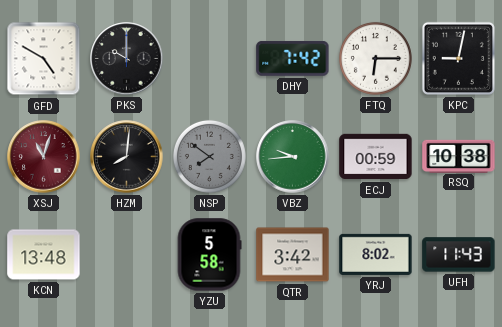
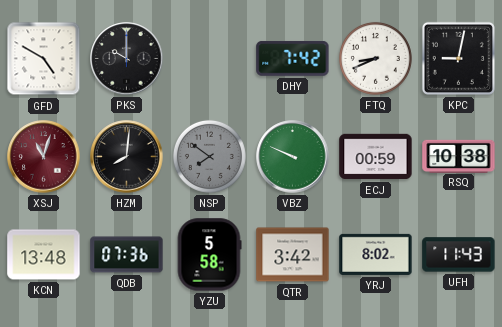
FTQ: 6:15 -> 8:41 (375, 58)
VBZ: 9:44 -> 9:49 (293, 157)
QDB: none -> 07:36 (127, 255)
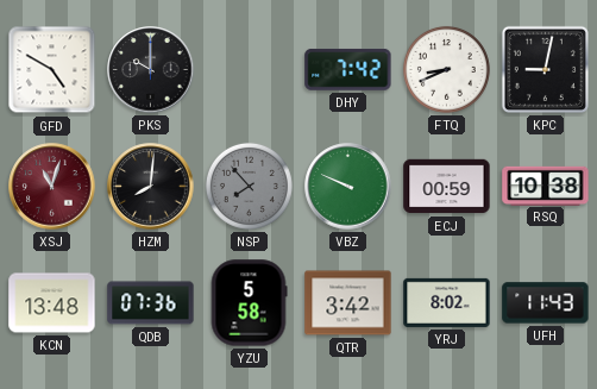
NSP: 7:51 -> 7:53 (249, 186)
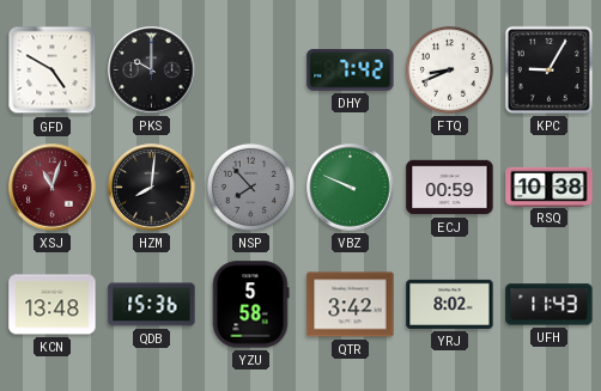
KPC: 9:02 -> 9:05 (548, 69)
QDB: 07:36 -> 15:36 (152, 305)
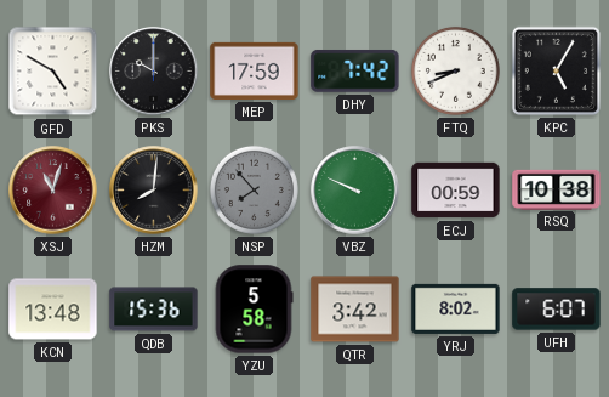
MEP: none -> 17:59 (255, 70)
KPC: 9:05 -> 5:05 (556, 70)
UFH: 11:43 -> 6:07 (557, 310)
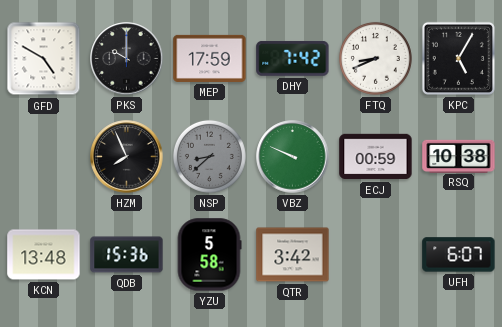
XSJ: 11:03 -> none (53, 191)
HZM: 8:01 -> 7:56 (127, 157)
NSP: 7:53 -> 8:38 (209, 156)
YRJ: 8:02 -> none (456, 308)
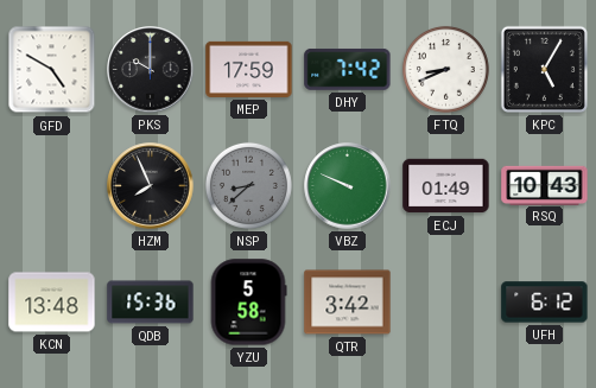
ECJ: 00:59 -> 01:49 (446, 186)
RSQ: 10:38 -> 10:43 (545, 185)
UFH: 6:07 -> 6:12 (545, 303)
